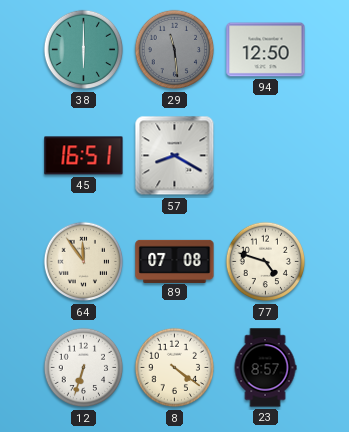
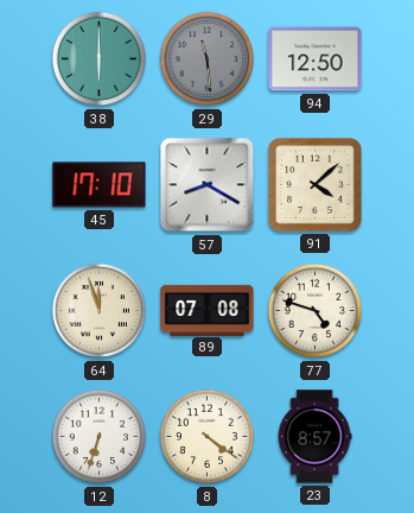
45: 16:51 -> 17:10 (100, 185)
91: none -> 4:08 (314, 184)
64: 11:54 -> 11:57 (100, 311)
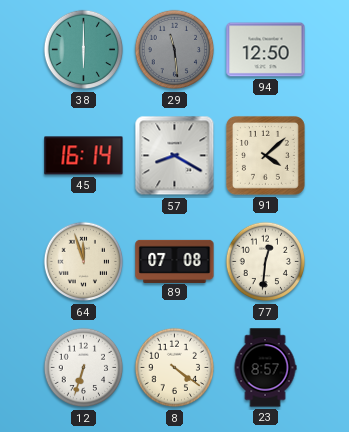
45: 17:10 -> 16:14 (84, 156)
77: 4:48 -> 12:31 (266, 262)
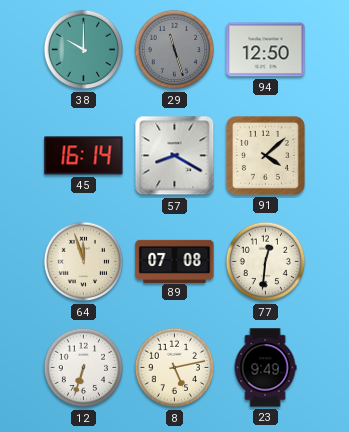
38: 6:00 -> 10:00 (84, 50)
29: 11:29 -> 11:27 (175, 50)
8: 4:21 -> 5:13 (175, 368)
23: 8:57 -> 9:49 (265, 368)
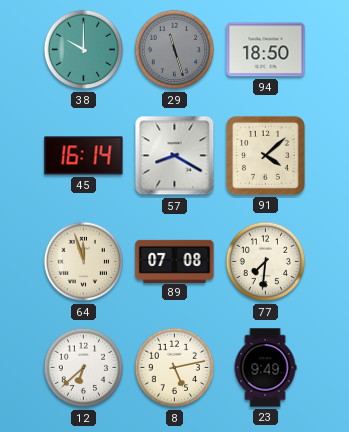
94: 12:50 -> 18:50 (266, 50)
77: 12:31 -> 7:31 (266, 262)
12: 6:33 -> 6:38 (84, 368)
